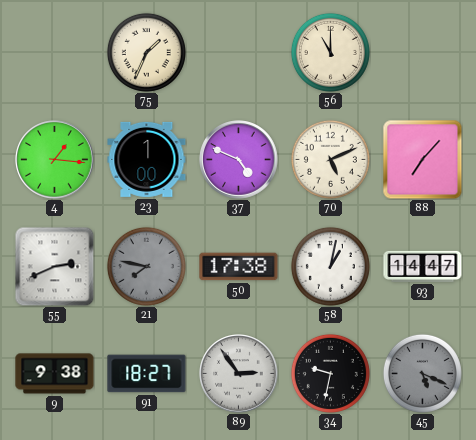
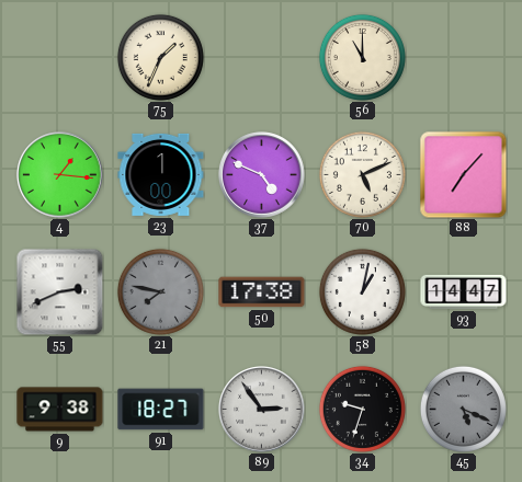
34: 9:32 -> 9:33 (362, 409)
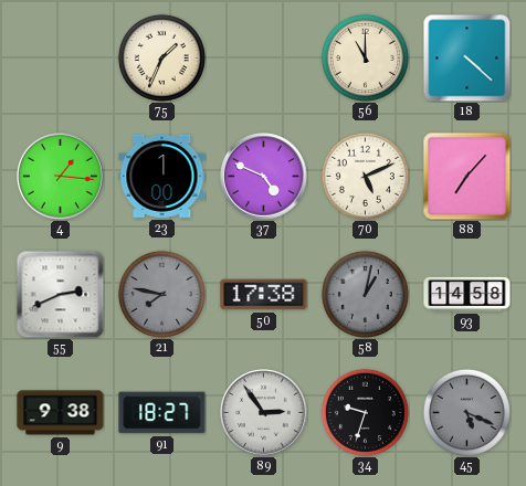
18: none -> 4:22 (466, 57)
58 dial: white -> grey (365, 294)
93: 14:47 -> 14:58 (467, 294)
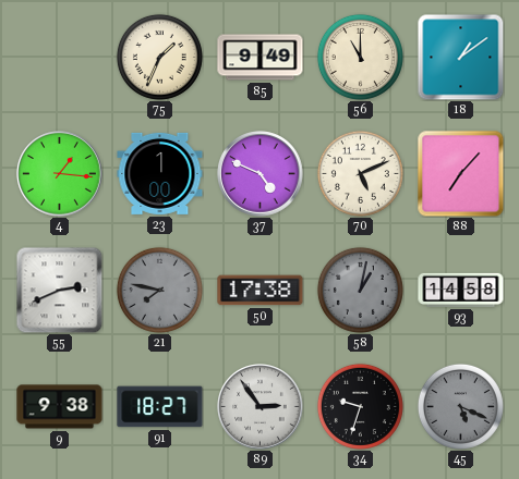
85: none -> 9:49 (261, 58)
18: 4:22 -> 1:09 (460, 57)
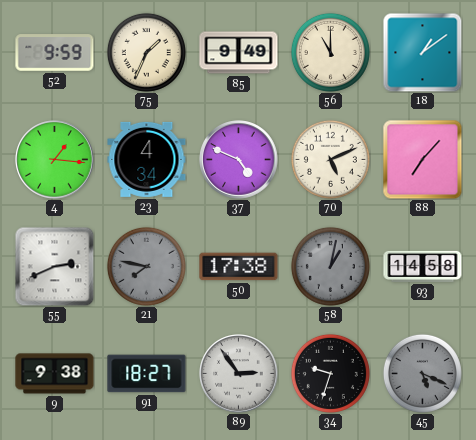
52: none -> 9:59 (55, 53)
23: 1:00 -> 4:34 (147, 159)
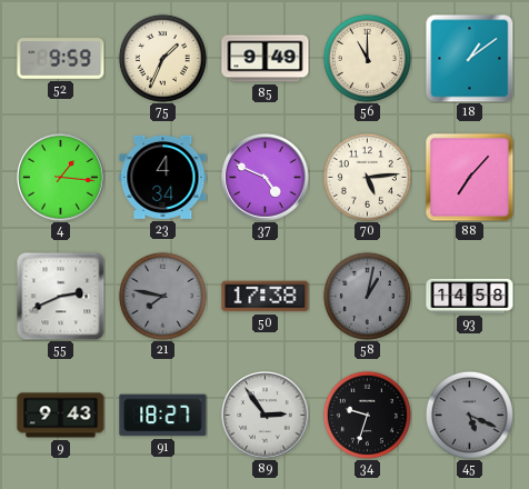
70: 5:11 -> 5:14 (367, 177)
9: 9:38 -> 9:43 (61, 416)
